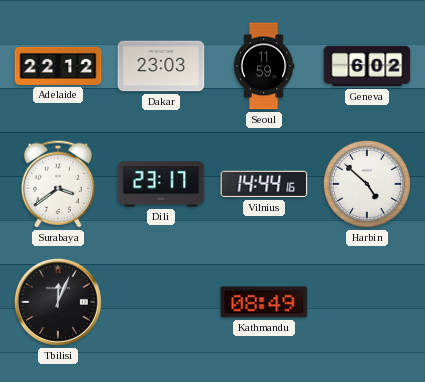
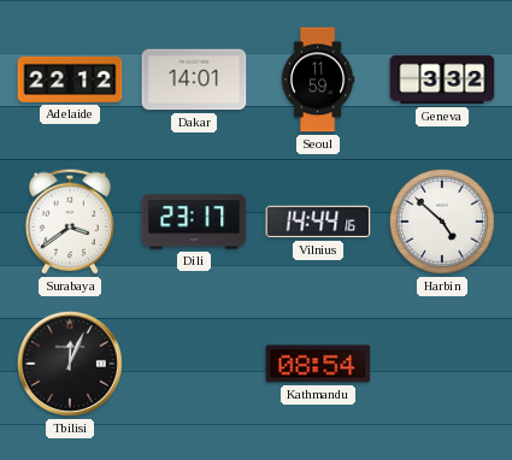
Dakar: 23:03 -> 14:01 (194, 79)
Geneva: 6:02 -> 3:32 (442, 79)
Kathmandu: 08:49 -> 08:54 (318, 364)
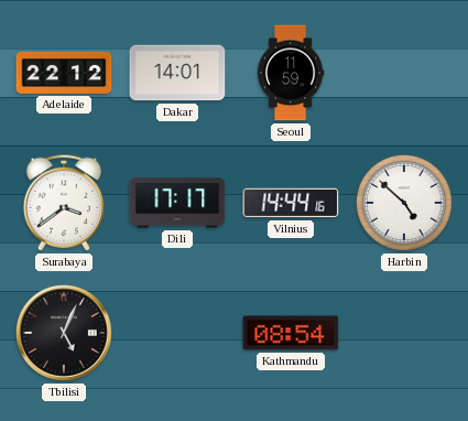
Geneva: 3:32 -> none (442, 79)
Dili: 23:17 -> 17:17 (177, 203)
Tbilisi: 12:04 -> 5:04 (64, 333)
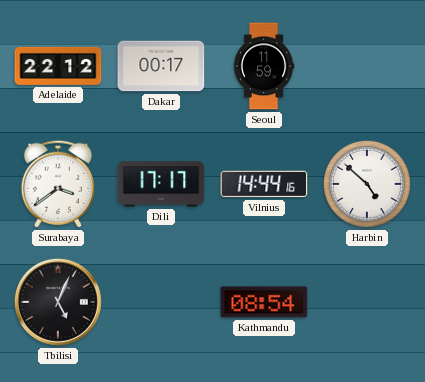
Dakar: 14:01 -> 00:17 (161, 66)
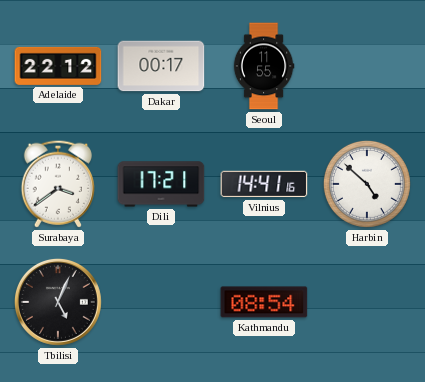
Seoul: 11:59 -> 11:55 (264, 66)
Dili: 17:17 -> 17:21 (161, 184)
Vilnius: 14:44 -> 14:41 (264, 184)
